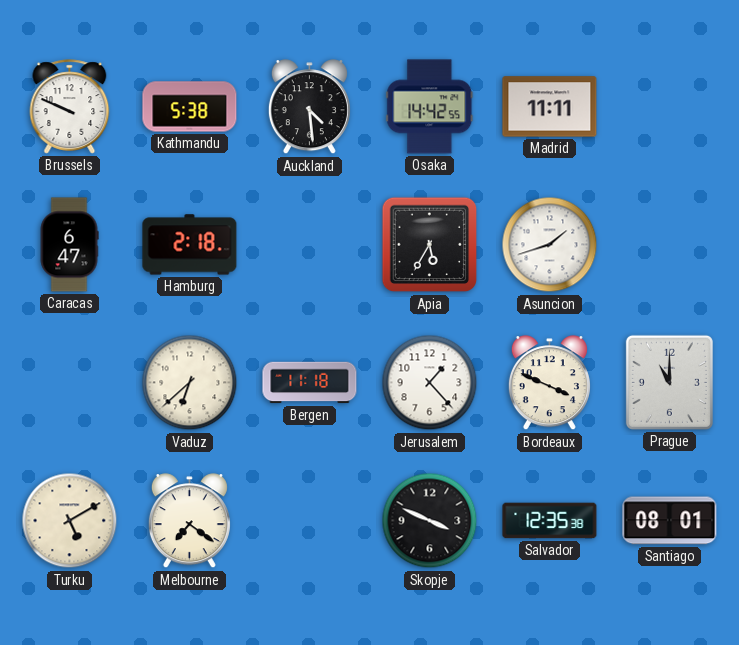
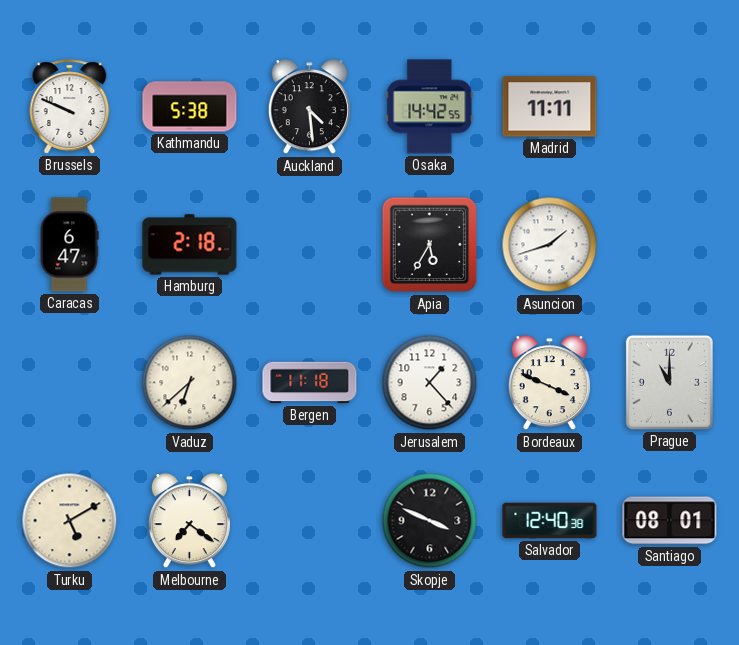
Salvador: 12:35 -> 12:40 (550, 521)
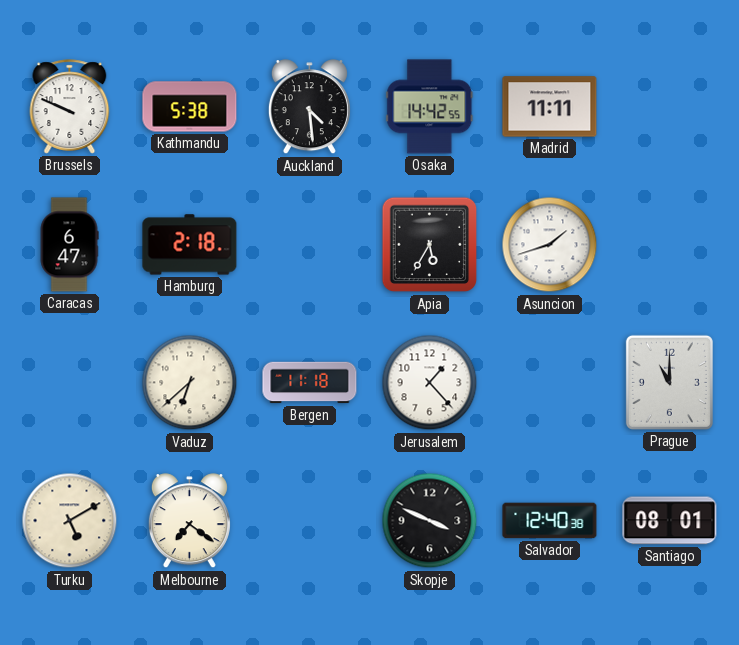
Bordeaux: 3:49 -> none (549, 383)
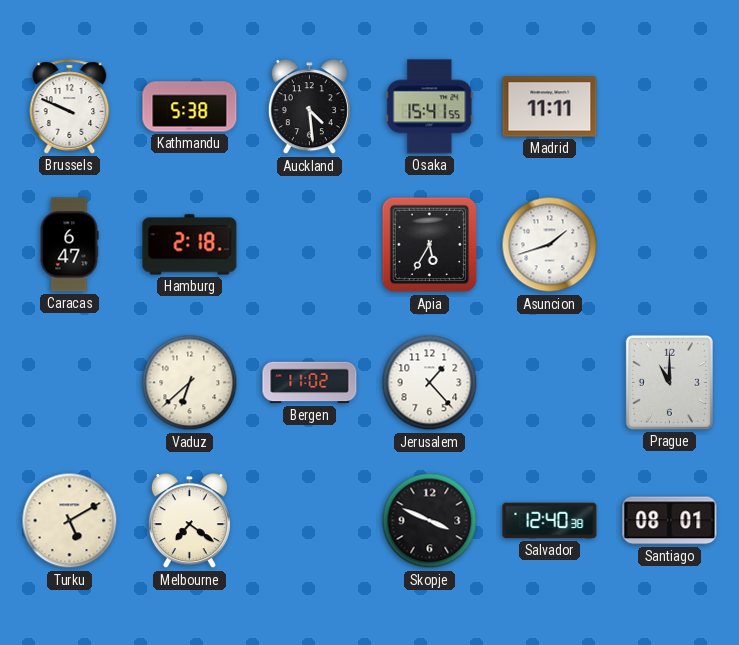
Osaka: 14:42 -> 15:41 (430, 107)
Bergen: 11:18 -> 11:02 (310, 383)
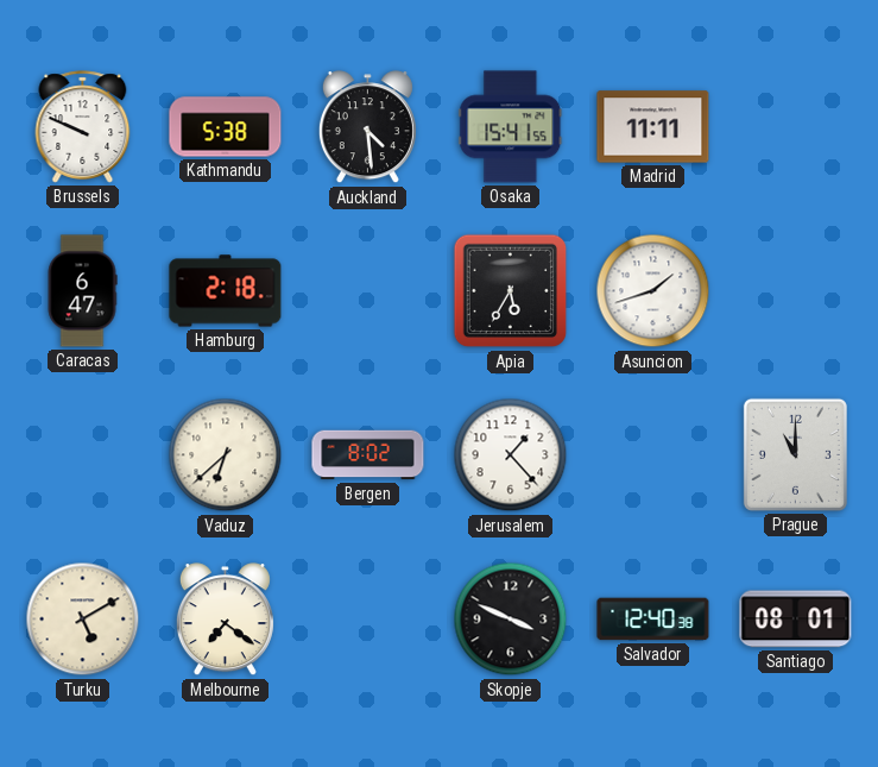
Bergen: 11:02 -> 8:02 (368, 455)
